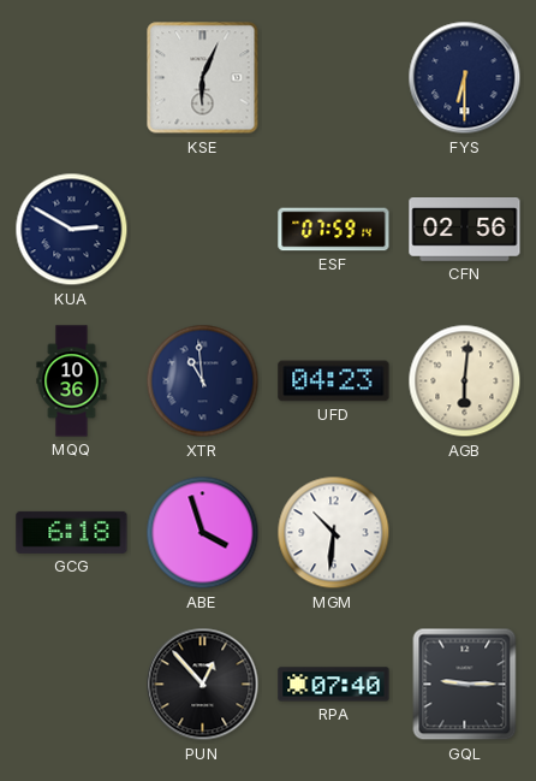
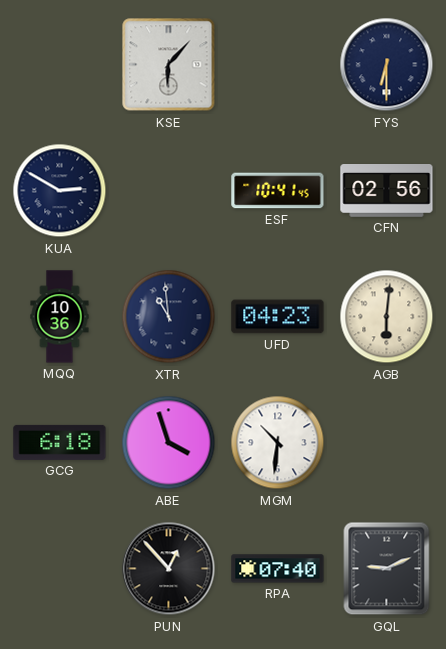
KSE: 6:04 -> 6:07 (169, 65)
ESF: 07:59 -> 10:41 (278, 191)
GQL: 9:15 -> 9:11 (387, 569)
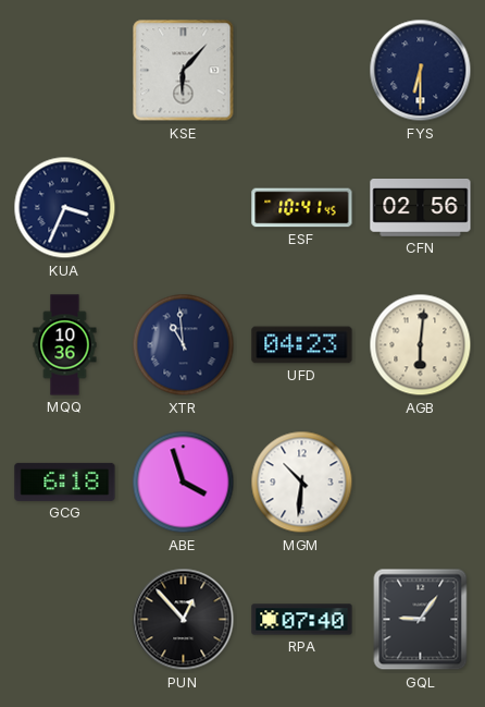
KUA: 2:50 -> 3:34 (65, 208)
GQL: 9:11 -> 9:06 (421, 620)
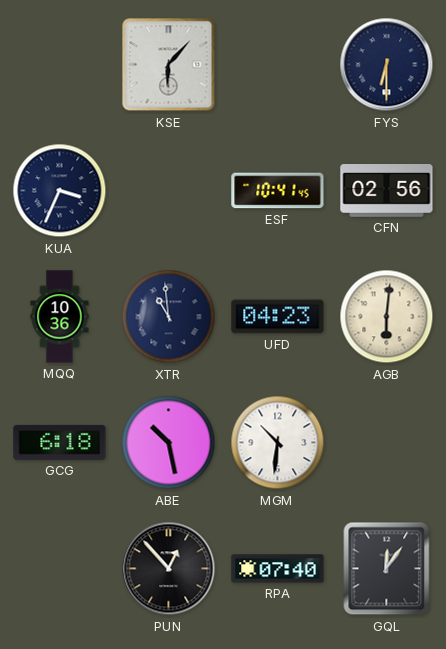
ABE: 3:57 -> 10:28 (169, 443)
GQL: 9:06 -> 12:06 (387, 569)
